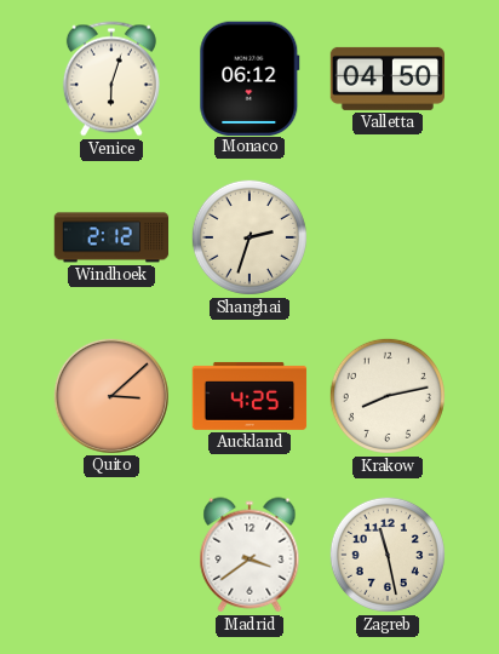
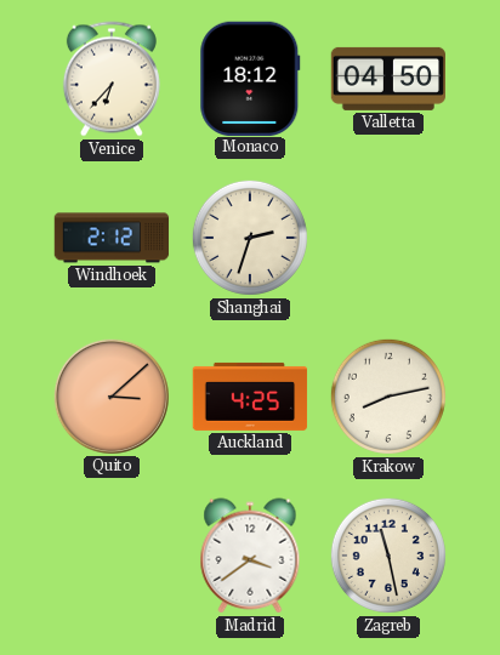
Venice: 6:03 -> 6:37 (112, 79)
Monaco: 06:12 -> 18:12 (250, 78)
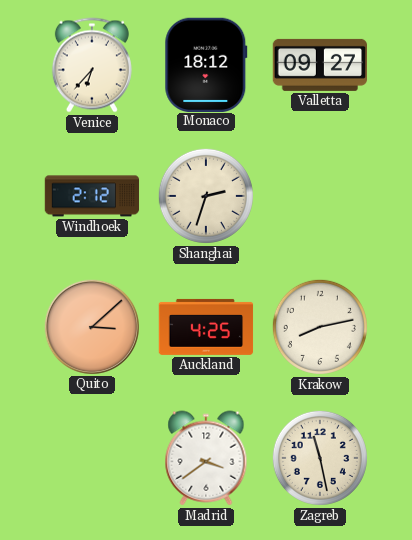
Valletta: 04:50 -> 09:27 (319, 65)
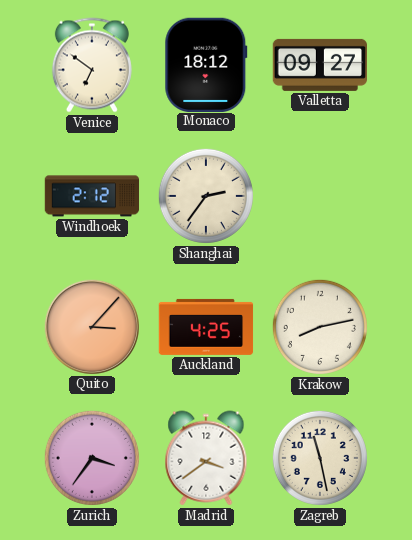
Venice: 6:37 -> 6:51 (92, 65)
Shanghai: 2:33 -> 2:36 (206, 196)
Quito: 3:08 -> 3:07 (91, 326)
Zurich: none -> 3:36 (92, 458)
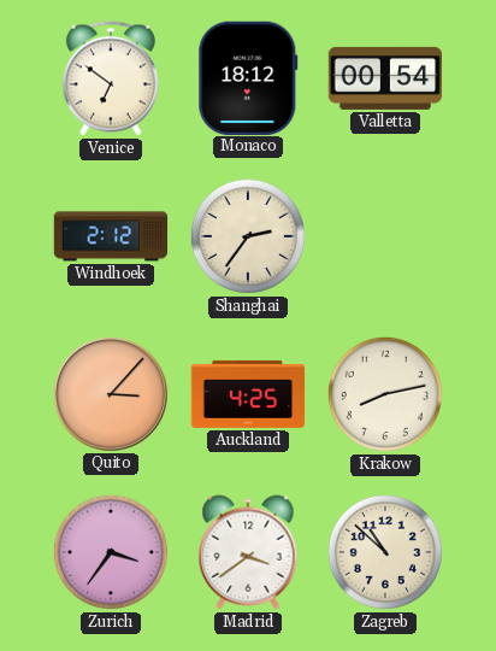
Valletta: 09:27 -> 00:54 (384, 78)
Zagreb: 11:28 -> 10:52 (385, 552)
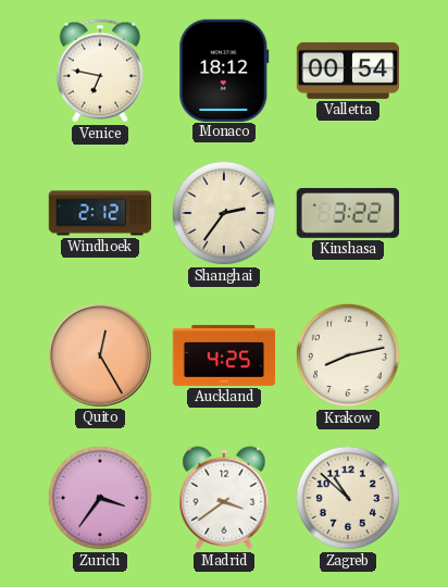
Venice: 6:51 -> 6:47 (100, 71)
Kinshasa: none -> 3:22 (347, 213)
Quito: 3:07 -> 12:25 (99, 354)
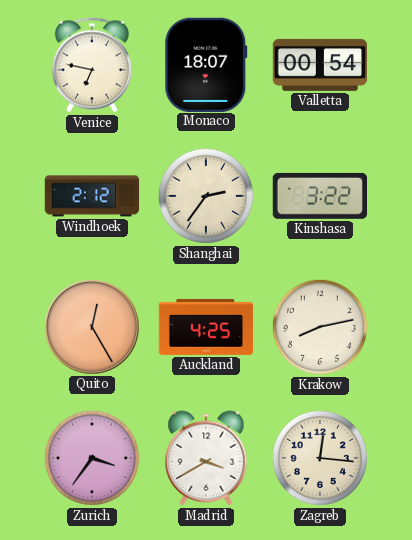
Monaco: 18:12 -> 18:07 (206, 64)
Madrid: 3:39 -> 3:40 (206, 458)
Zagreb: 10:52 -> 12:16 (320, 458)
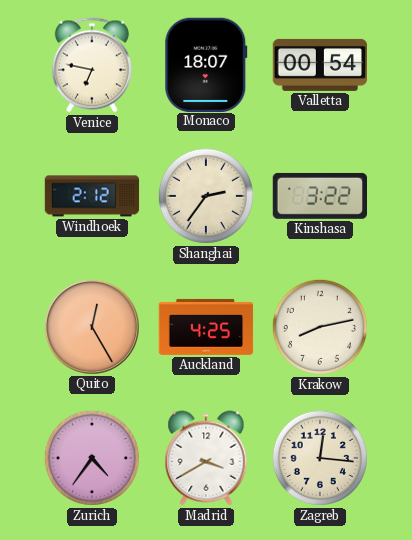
Zurich: 3:36 -> 4:36 (92, 458)
